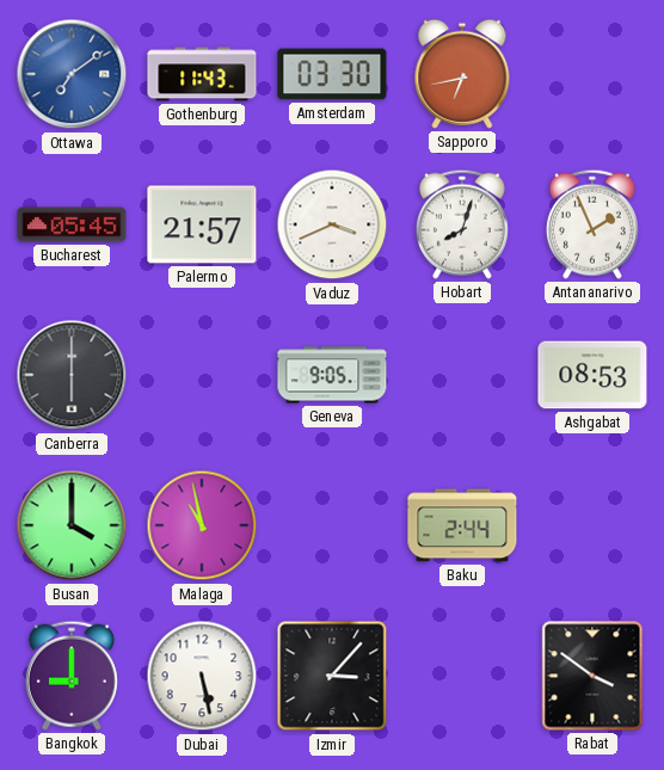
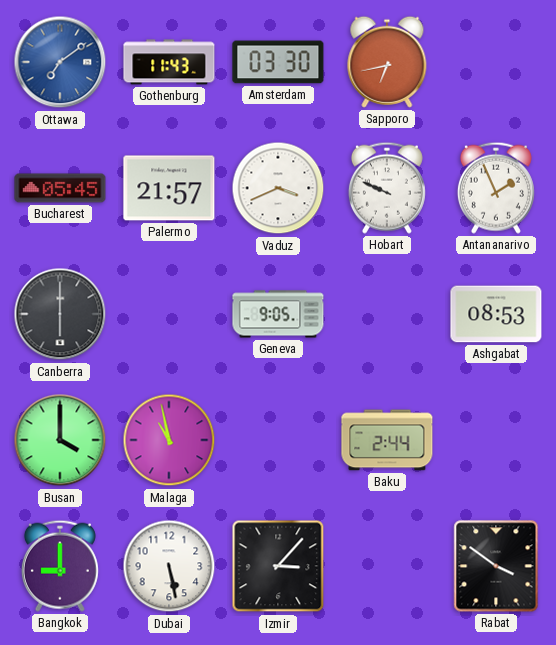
Hobart: 8:03 -> 9:49 (387, 188)
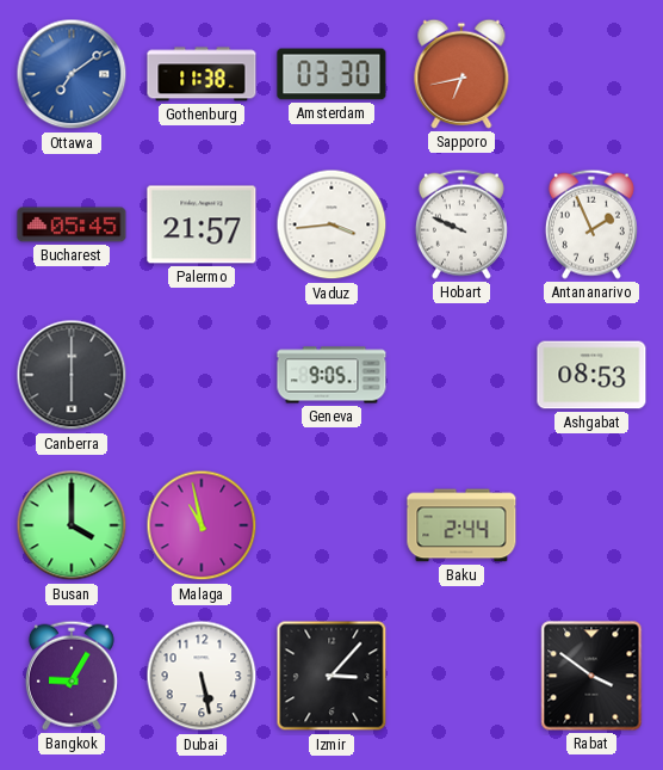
Gothenburg: 11:43 -> 11:38 (202, 74)
Vaduz: 3:41 -> 3:44 (331, 224)
Bangkok: 9:00 -> 9:05 (72, 676)
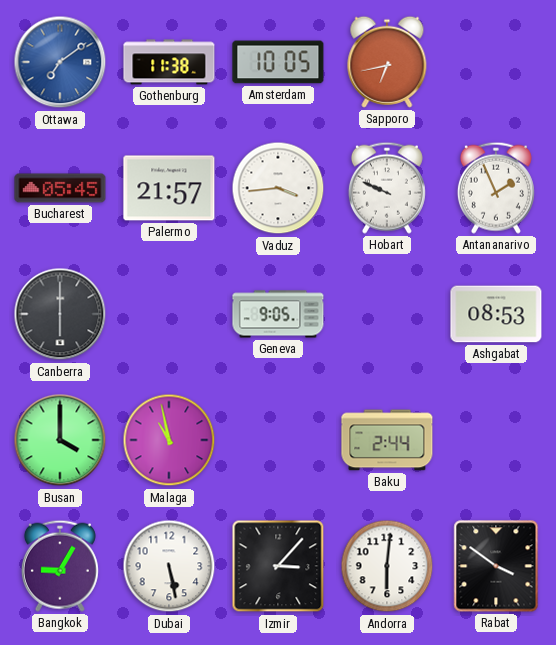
Amsterdam: 03:30 -> 10:05 (278, 62)
Andorra: none -> 6:01 (387, 566)
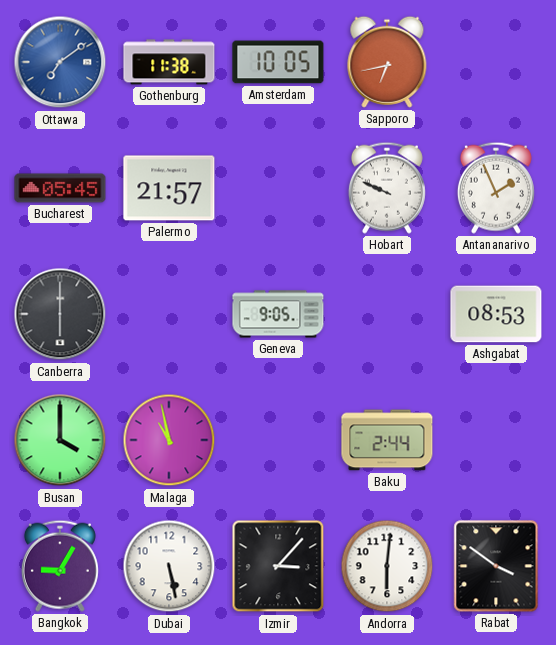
Vaduz: 3:44 -> none (278, 188)
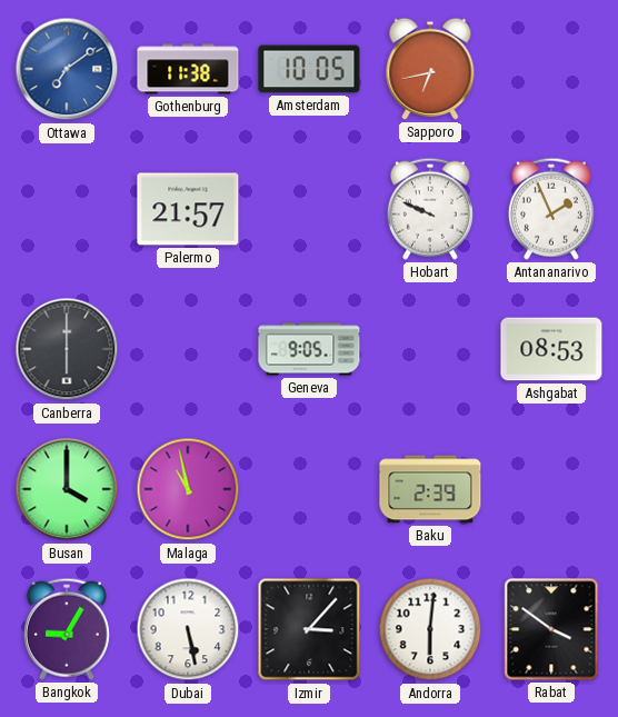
Bucharest: 05:45 -> none (60, 188)
Baku: 2:44 -> 2:39 (430, 489)
